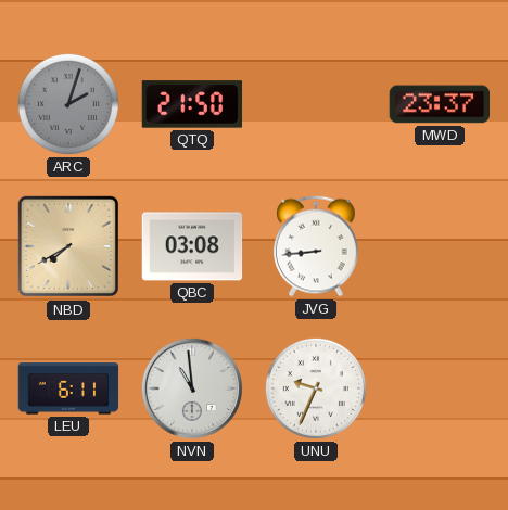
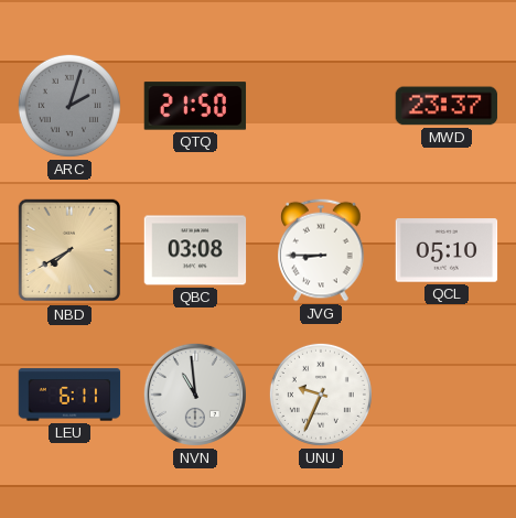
JVG: 8:44 -> 8:45 (321, 250)
QCL: none -> 05:10 (447, 250)
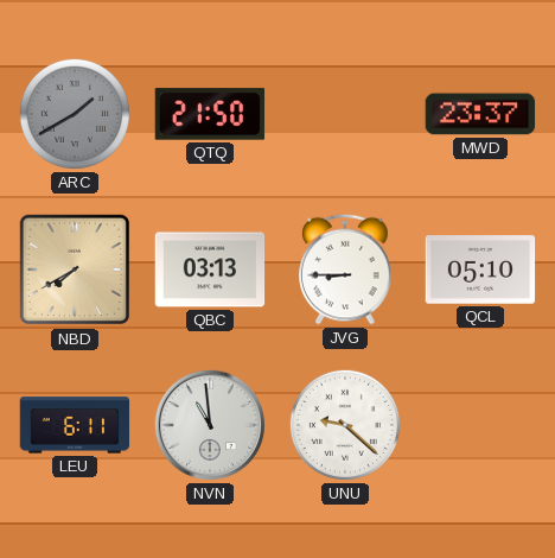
ARC: 2:03 -> 1:40 (75, 114)
QBC: 03:08 -> 03:13 (210, 270)
UNU: 9:34 -> 9:22 (345, 425)
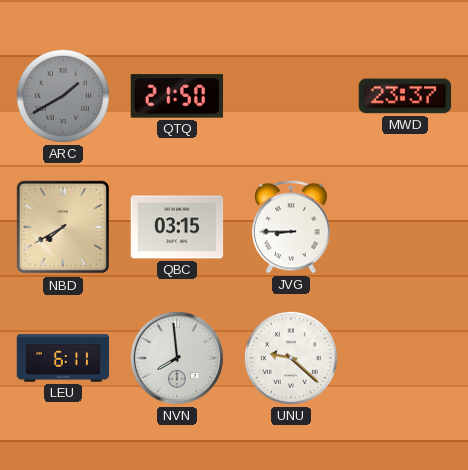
QBC: 03:13 -> 03:15 (177, 227)
QCL: 05:10 -> none (480, 270)
NVN: 10:59 -> 7:59 (177, 358)
